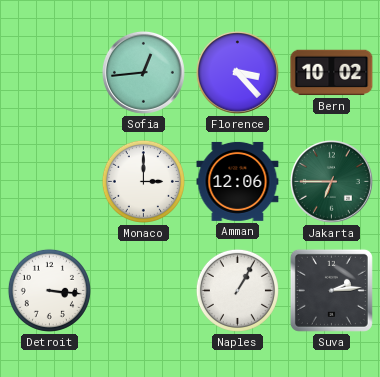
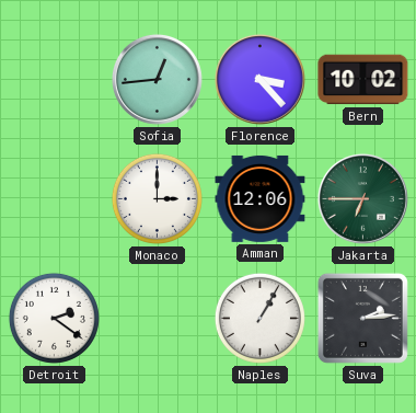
Detroit: 3:16 -> 2:21 (54, 318)
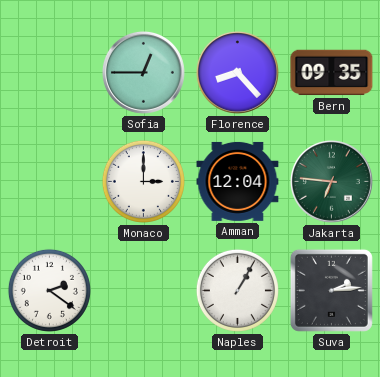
Sofia: 12:44 -> 12:45 (143, 72)
Florence: 3:23 -> 8:23 (237, 72)
Bern: 10:02 -> 09:35 (332, 73)
Amman: 12:06 -> 12:04 (238, 181)
Jakarta: 6:45 -> 6:46 (331, 181)
